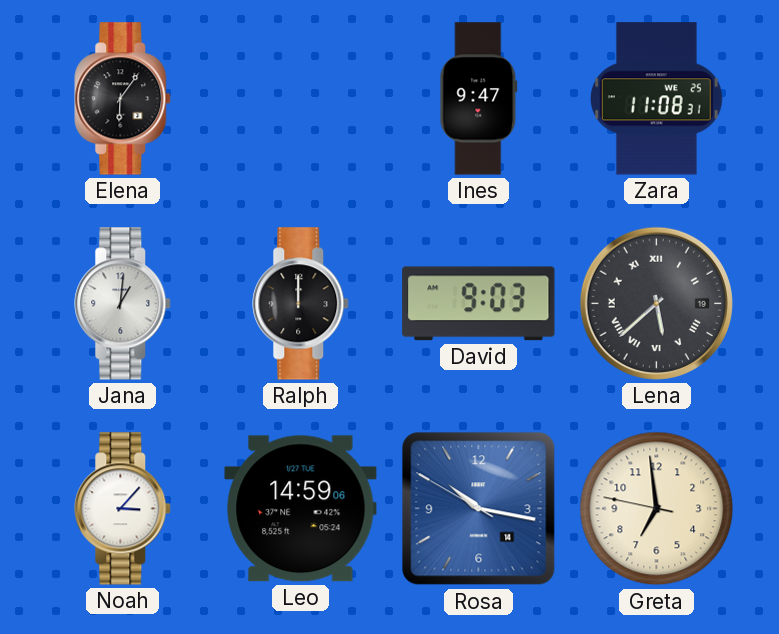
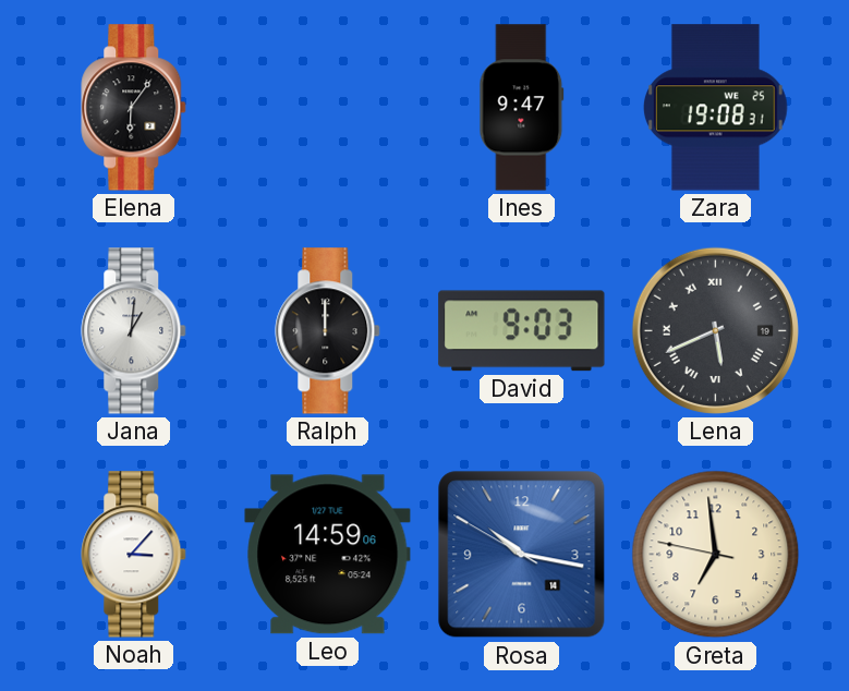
Zara: 11:08 -> 19:08 (715, 108)
Lena: 5:38 -> 5:41 (715, 330)
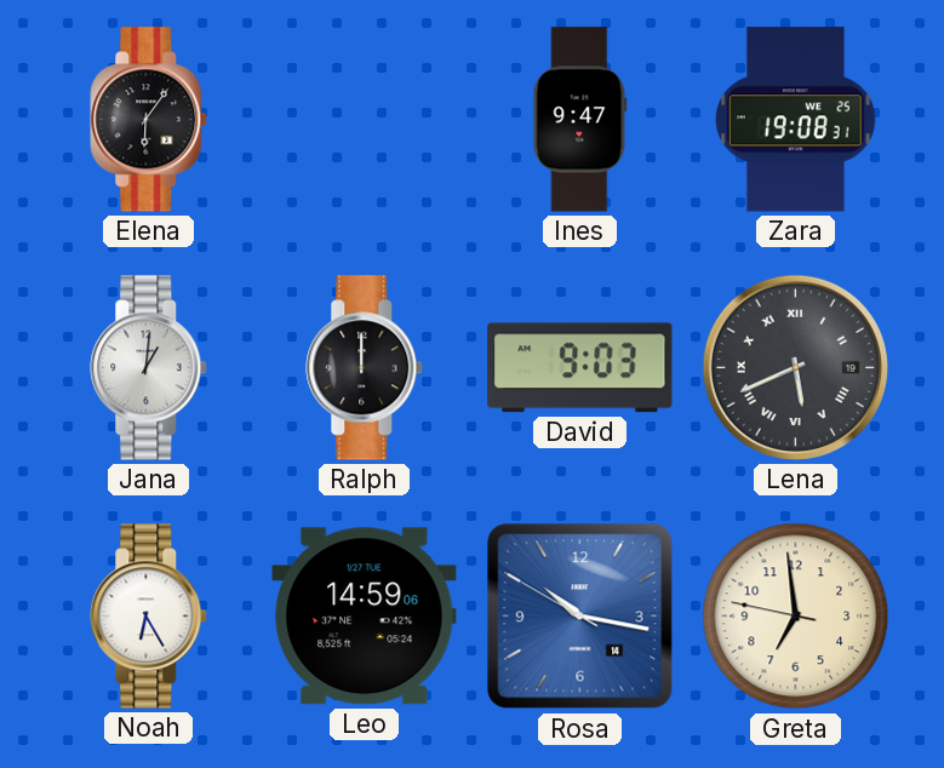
Noah: 3:07 -> 6:25 (149, 617)
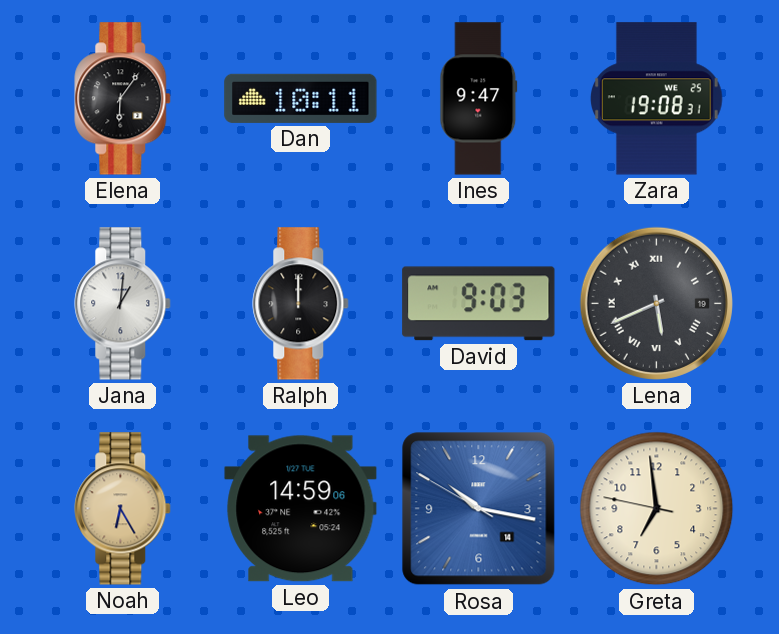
Dan: none -> 10:11 (301, 98)
Noah dial: white -> champagne (123, 509)
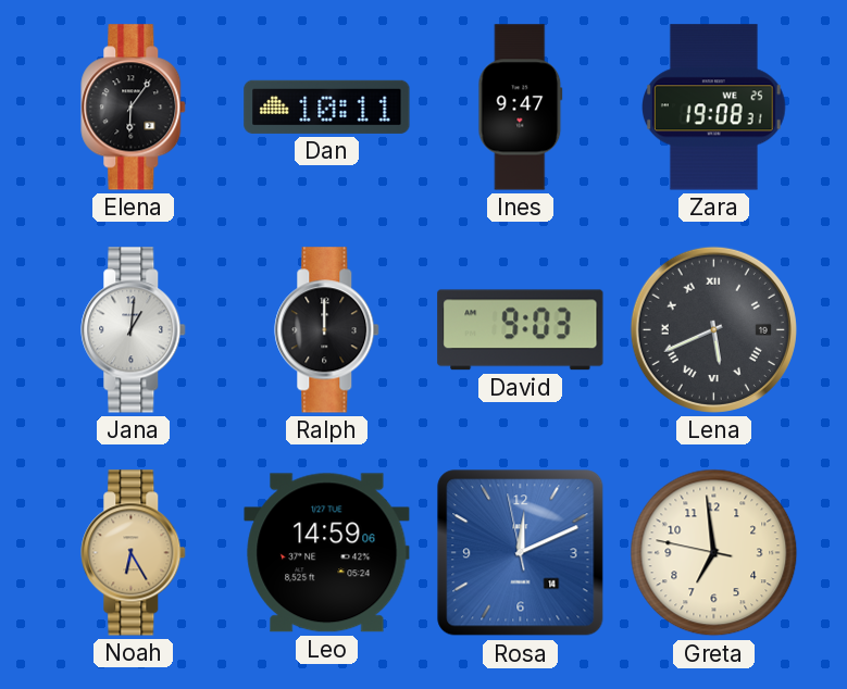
Rosa: 10:16 -> 12:10 (521, 553)
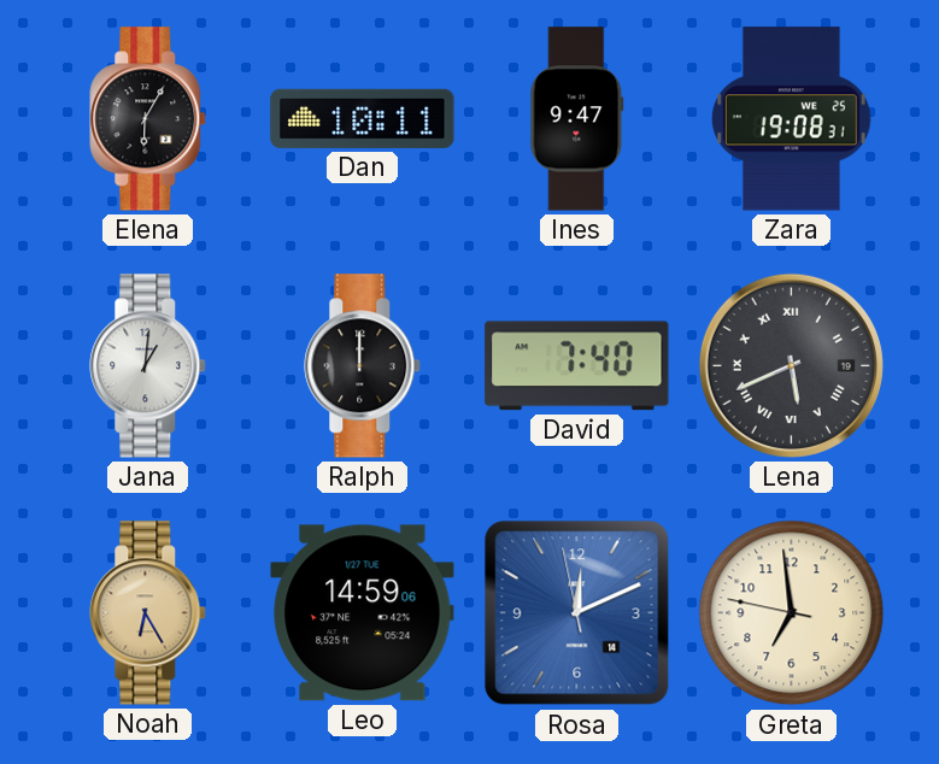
Elena: 6:06 -> 6:05 (148, 119)
David: 9:03 -> 7:40 (577, 366)
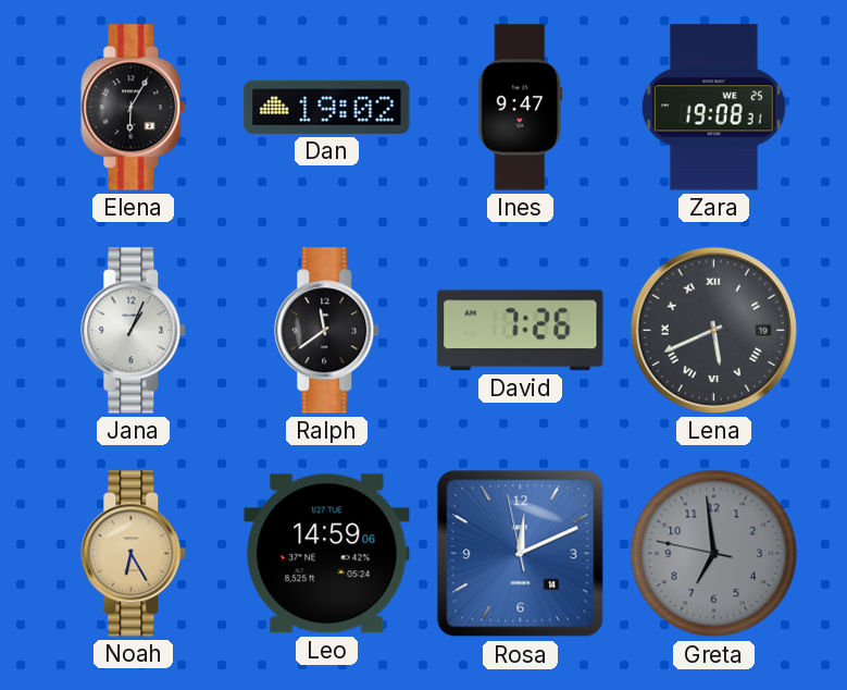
Dan: 10:11 -> 19:02 (327, 107)
Jana: 1:01 -> 1:04 (134, 331)
Ralph: 12:00 -> 11:39 (327, 331)
David: 7:40 -> 7:26 (521, 331)
Greta dial: cream -> grey (714, 554)
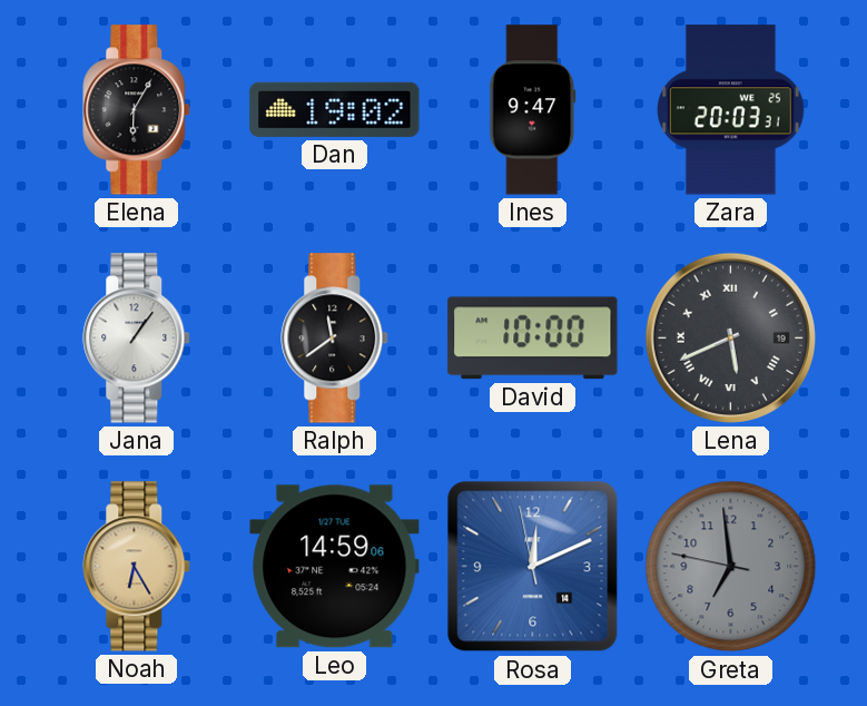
Zara: 19:08 -> 20:03 (730, 110)
Jana: 1:04 -> 1:06 (137, 339)
David: 7:26 -> 10:00 (533, 339)
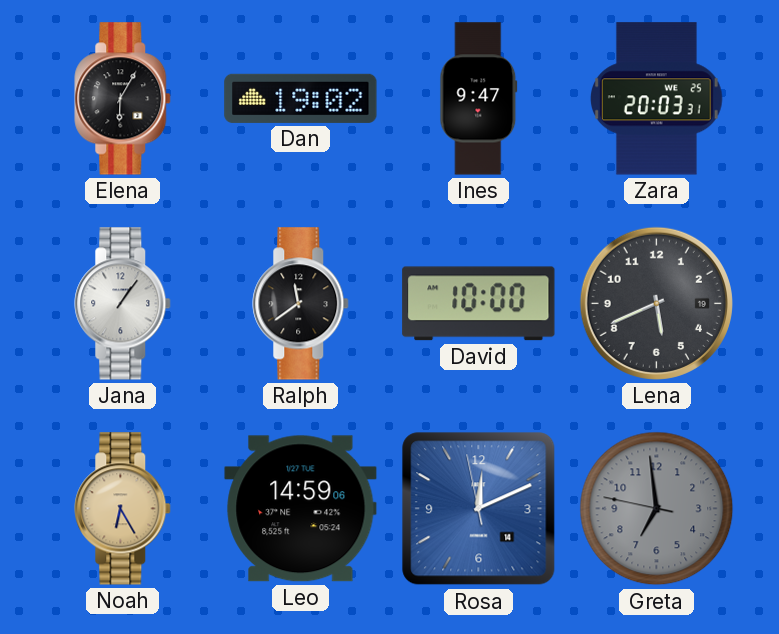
Lena numerals: Roman -> Arabic (656, 303)
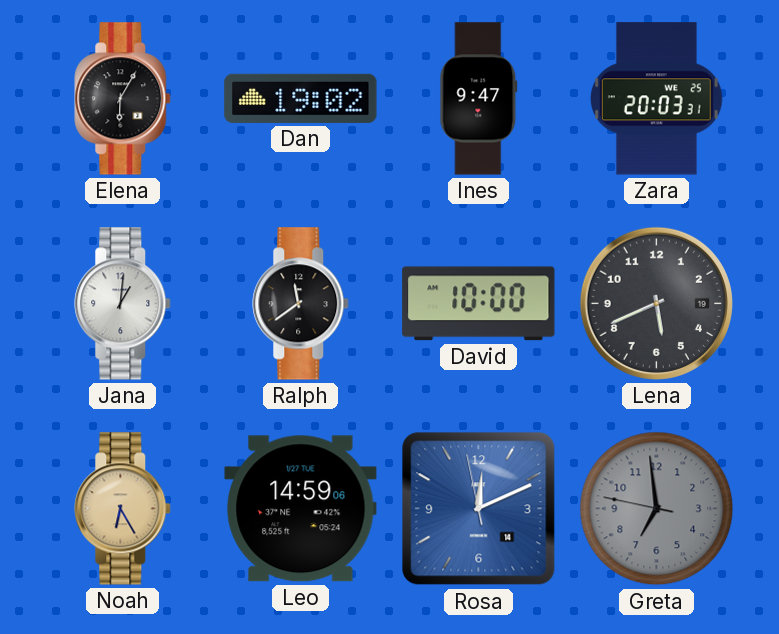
Jana: 1:06 -> 1:01 (123, 304)
